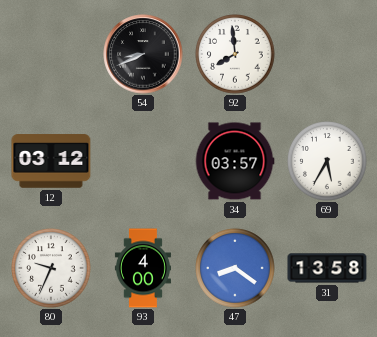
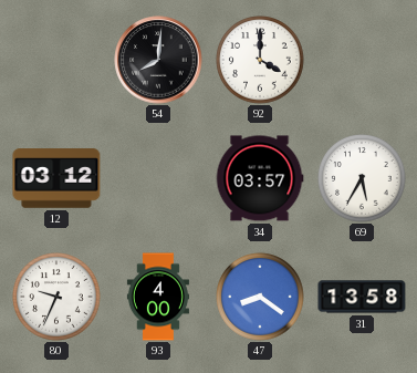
54: 8:41 -> 8:01 (158, 60)
92: 7:59 -> 4:00 (260, 60)
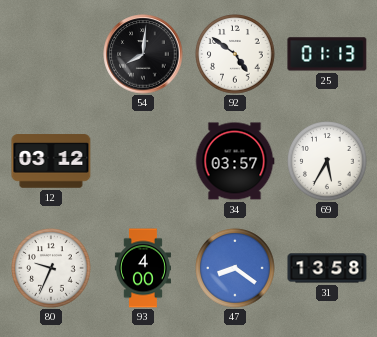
92: 4:00 -> 4:51 (235, 54)
25: none -> 01:13 (327, 54)
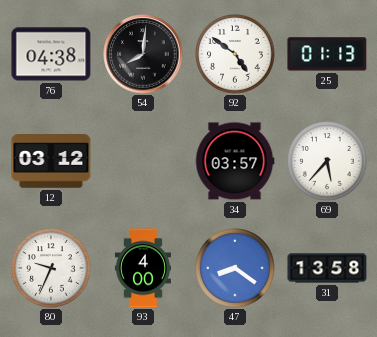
76: none -> 04:38 (51, 54)
69: 5:35 -> 5:37 (327, 161)
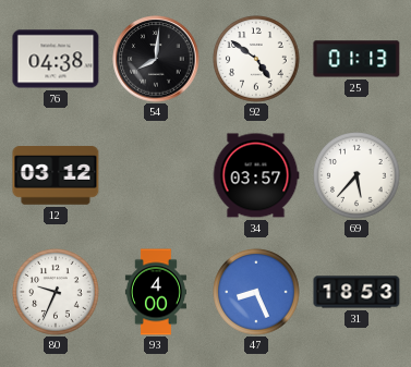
47: 8:21 -> 8:26 (256, 292)
31: 13:58 -> 18:53 (356, 292)
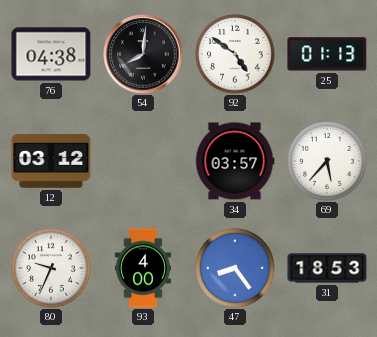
47: 8:26 -> 8:24 (235, 268)
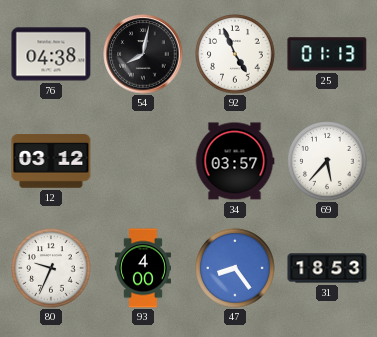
54: 8:01 -> 8:02 (143, 54)
92: 4:51 -> 4:56 (235, 54)
